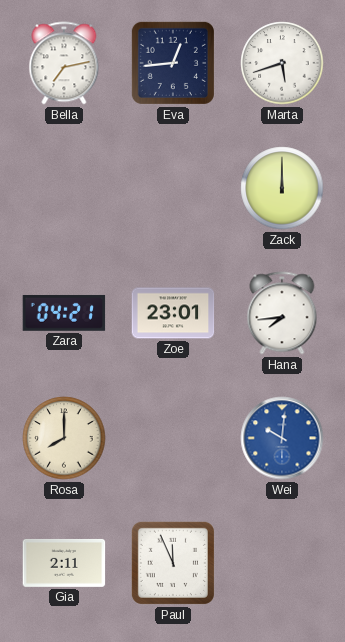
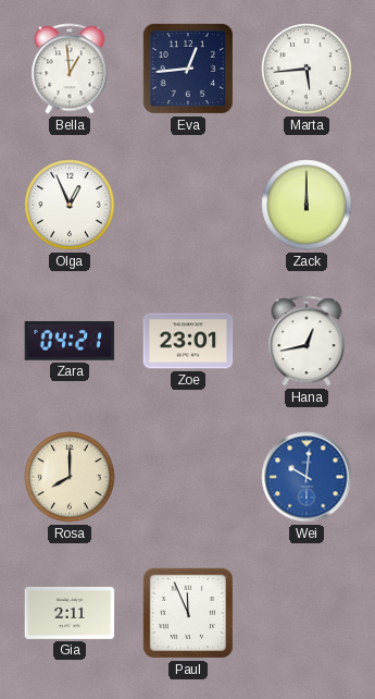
Bella: 7:13 -> 12:59 (70, 69)
Marta: 5:42 -> 5:44 (307, 69)
Olga: none -> 12:56 (70, 205)
Hana: 7:44 -> 12:43 (307, 341)
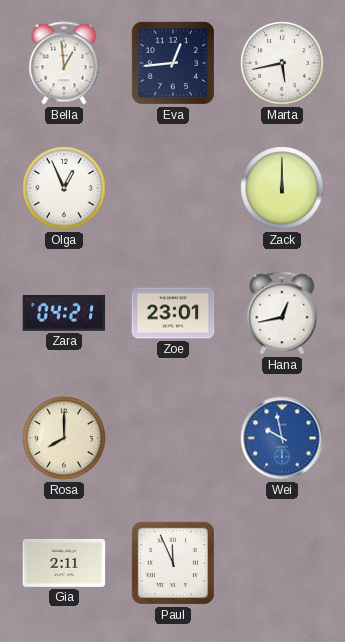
Marta: 5:44 -> 5:43 (282, 63)
Wei: 10:01 -> 9:58 (282, 438)
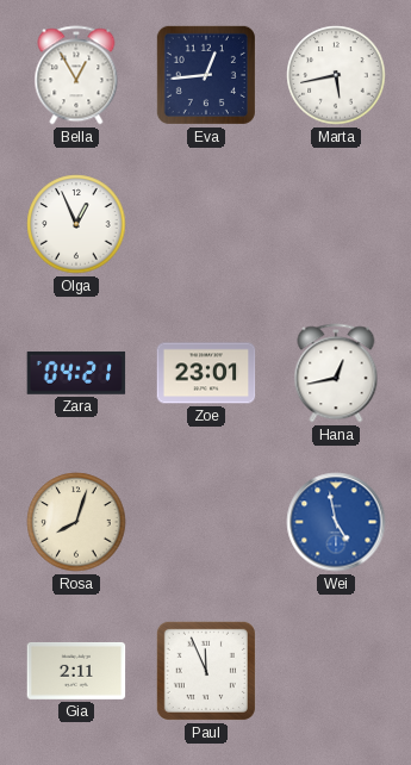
Bella: 12:59 -> 12:55 (76, 75)
Zack: 12:00 -> none (282, 188)
Rosa: 8:00 -> 8:03 (76, 522)
Wei: 9:58 -> 4:58 (336, 522)
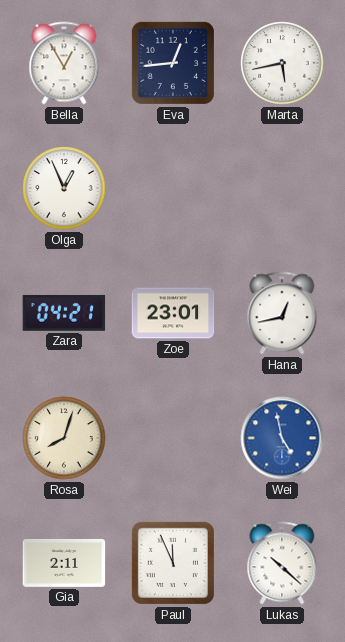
Lukas: none -> 10:22 (282, 563)
